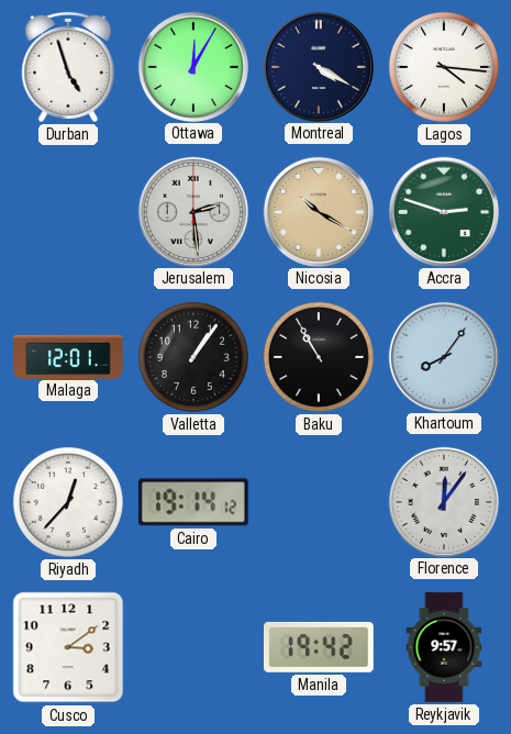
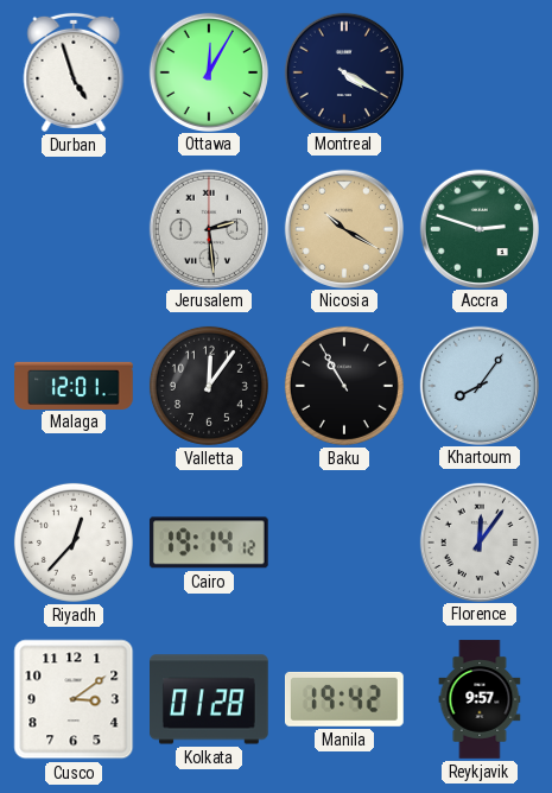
Lagos: 4:16 -> none (444, 67)
Valletta: 1:06 -> 12:06 (209, 386)
Kolkata: none -> 01:28 (210, 699)
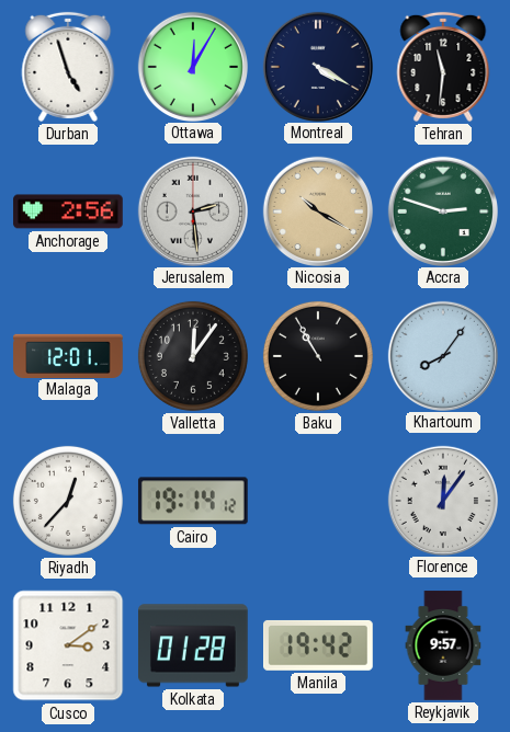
Tehran: none -> 11:31 (443, 67)
Anchorage: none -> 2:56 (68, 211)
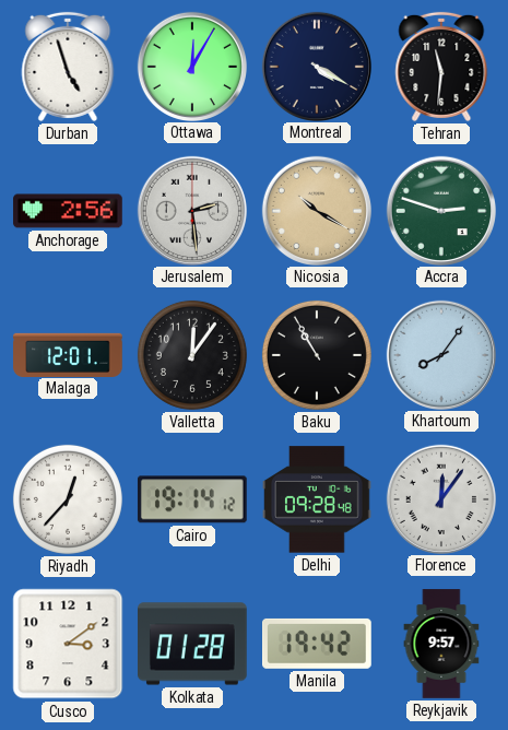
Delhi: none -> 09:28 (318, 499)
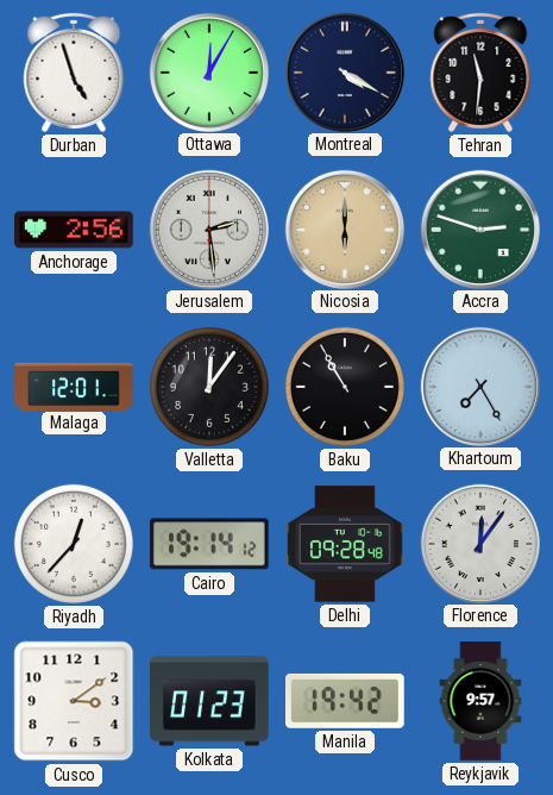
Nicosia: 10:20 -> 6:00 (344, 229)
Khartoum: 8:06 -> 7:25 (479, 386)
Kolkata: 01:28 -> 01:23 (210, 701)
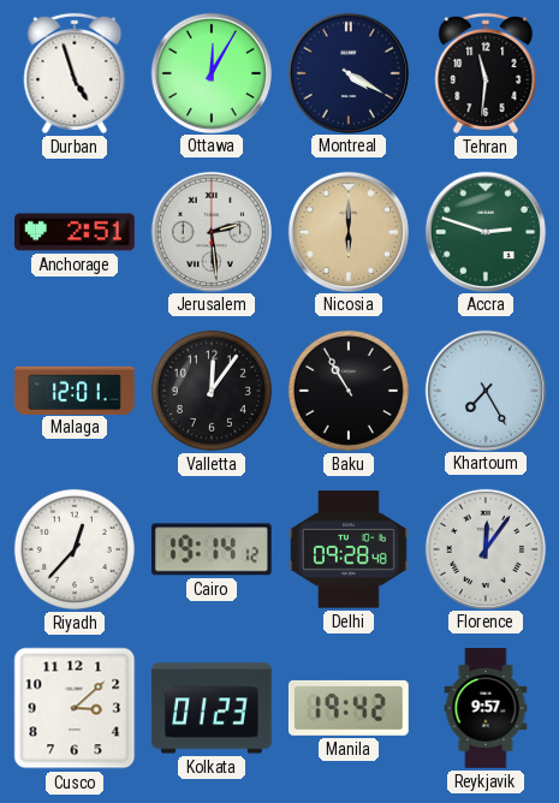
Anchorage: 2:56 -> 2:51 (75, 232)
Cusco: 3:09 -> 3:08 (75, 708)
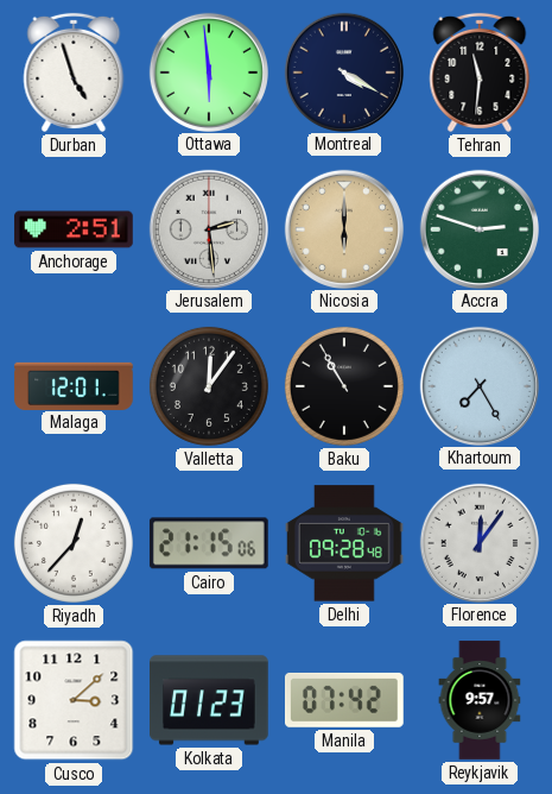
Ottawa: 12:05 -> 5:59 (208, 71)
Cairo: 19:14 -> 21:15 (209, 543)
Manila: 19:42 -> 07:42 (345, 700)
